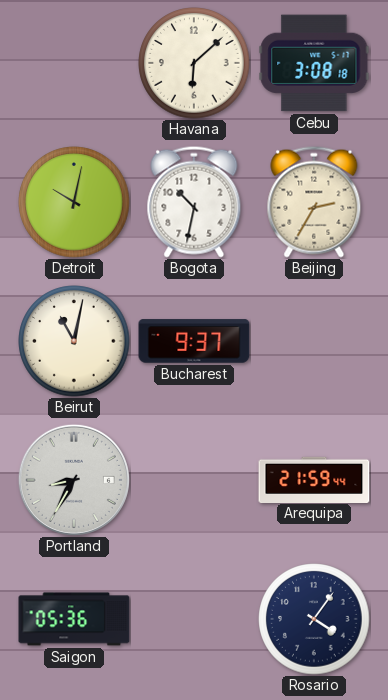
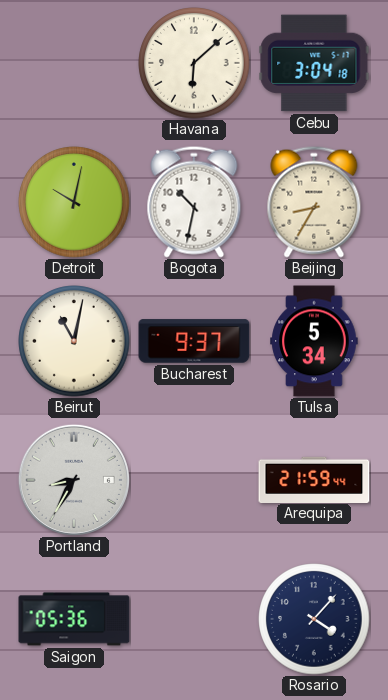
Cebu: 3:08 -> 3:04 (314, 63)
Beijing: 2:35 -> 8:35 (314, 202)
Tulsa: none -> 5:34 (314, 341)
Rosario: 4:06 -> 4:07 (314, 619)
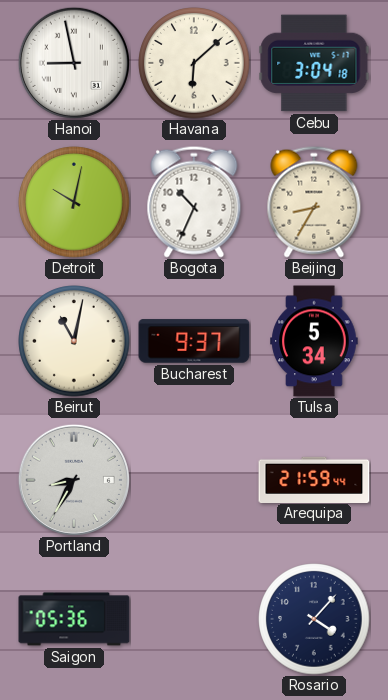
Hanoi: none -> 8:58 (74, 63)
Bogota: 10:32 -> 10:34 (194, 202)
